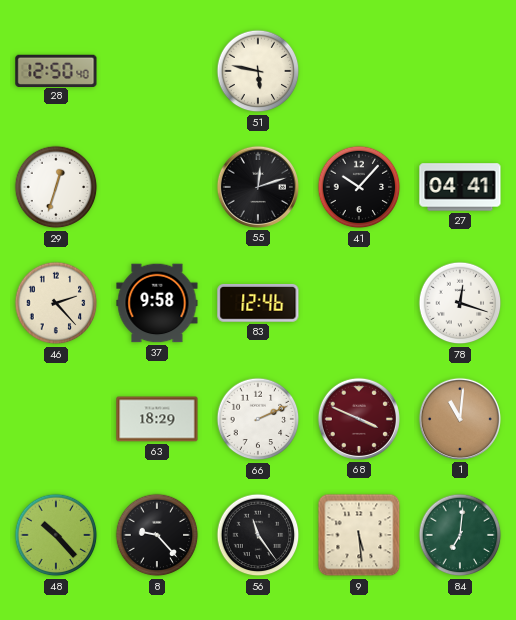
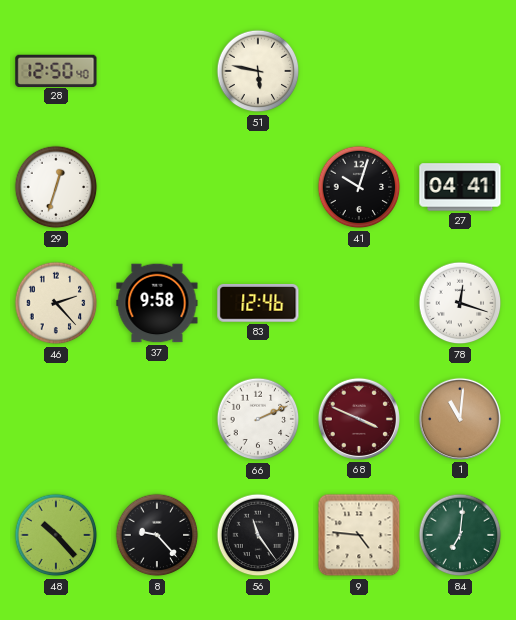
55: 12:12 -> none (258, 187)
41: 10:07 -> 10:03 (359, 187)
63: 18:29 -> none (157, 419)
9: 5:29 -> 4:46 (359, 535)
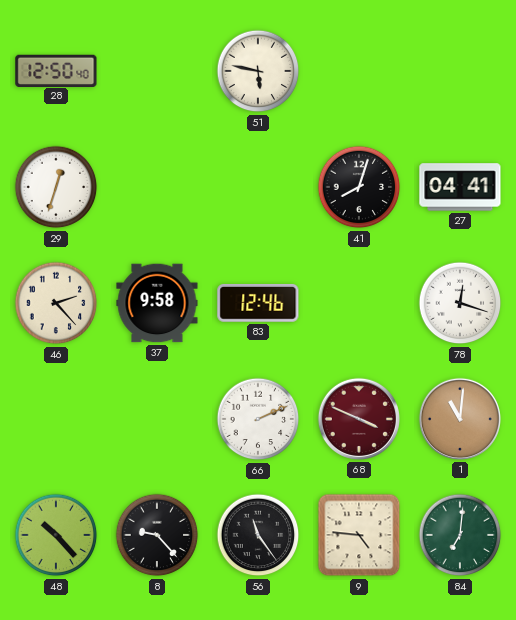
41: 10:03 -> 8:03 (359, 187)
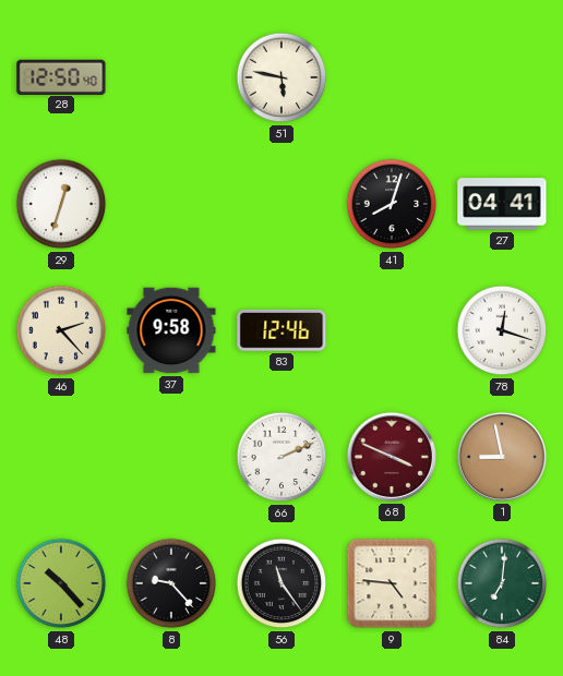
1: 11:01 -> 8:58 (502, 457)
